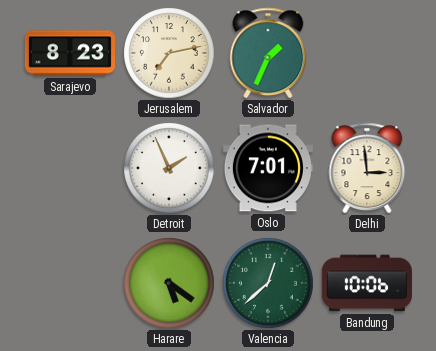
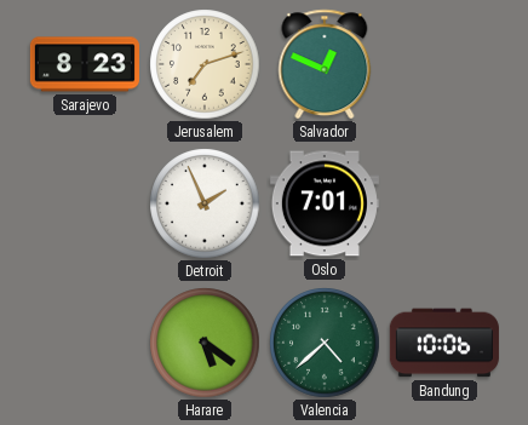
Jerusalem: 7:13 -> 7:12 (205, 64)
Salvador: 1:34 -> 12:49 (325, 64)
Delhi: 2:59 -> none (367, 168)
Valencia: 12:38 -> 4:38 (325, 343)
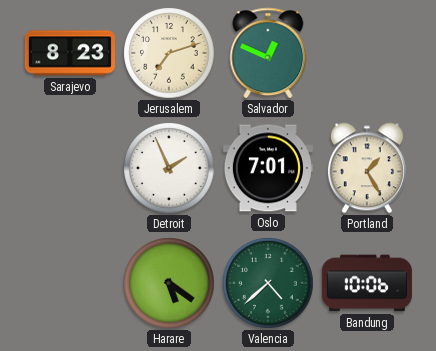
Portland: none -> 1:25 (367, 168)
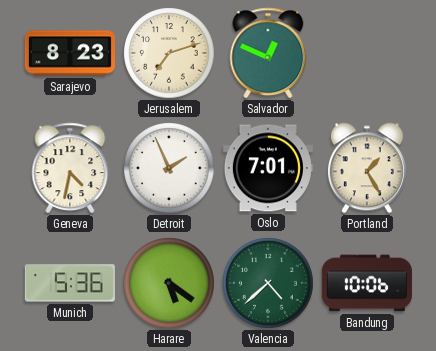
Geneva: none -> 4:32 (70, 168)
Munich: none -> 5:36 (70, 283)
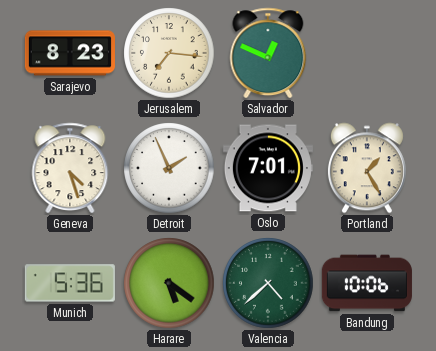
Jerusalem: 7:12 -> 7:16 (169, 53)
Geneva: 4:32 -> 4:27 (70, 168)
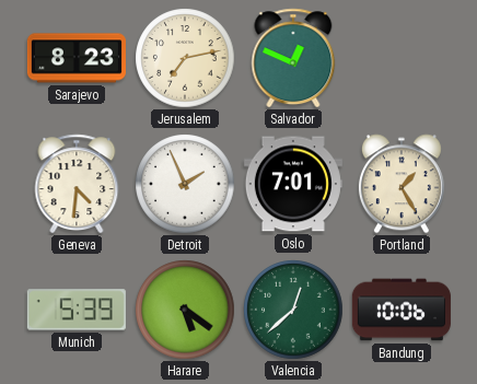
Jerusalem: 7:16 -> 7:13 (185, 58)
Geneva: 4:27 -> 4:31 (77, 184)
Munich: 5:36 -> 5:39 (77, 310)
Valencia: 4:38 -> 12:38 (293, 310)
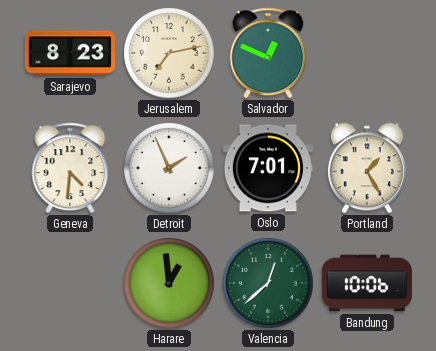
Munich: 5:39 -> none (77, 310)
Harare: 5:21 -> 12:59 (169, 283)
